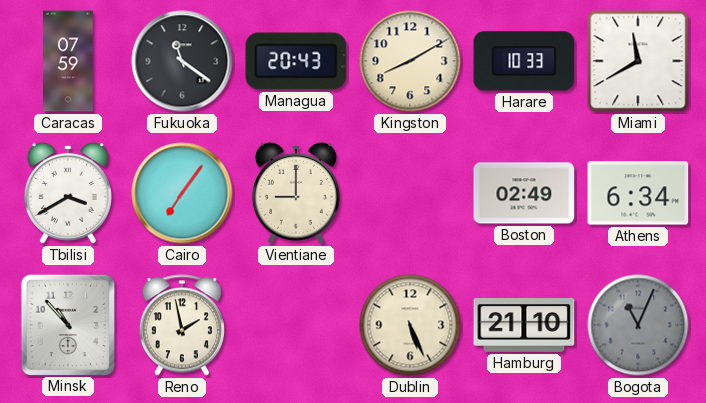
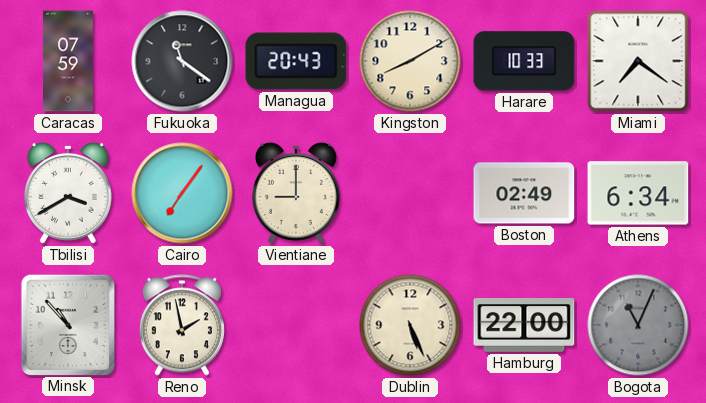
Miami: 11:40 -> 7:21 (638, 61)
Hamburg: 21:10 -> 22:00 (524, 326)
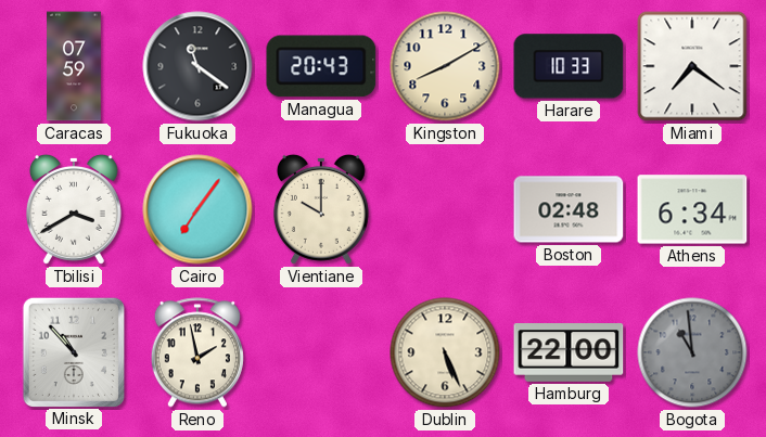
Vientiane: 9:00 -> 10:00 (321, 209)
Boston: 02:49 -> 02:48 (569, 209)
Bogota: 11:04 -> 10:59 (692, 352)
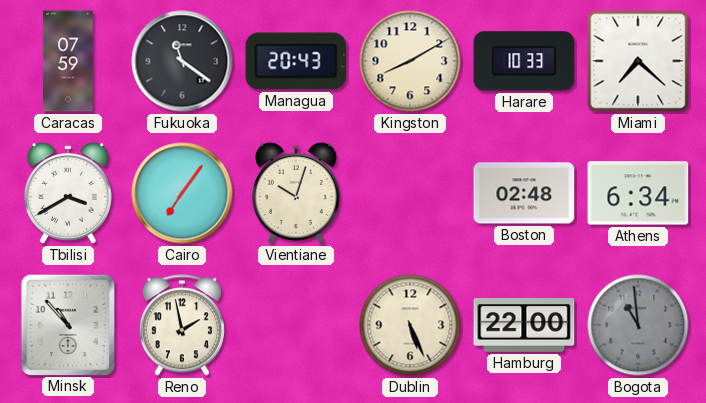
Miami: 7:21 -> 7:22 (638, 61)
Vientiane: 10:00 -> 10:03 (296, 193)
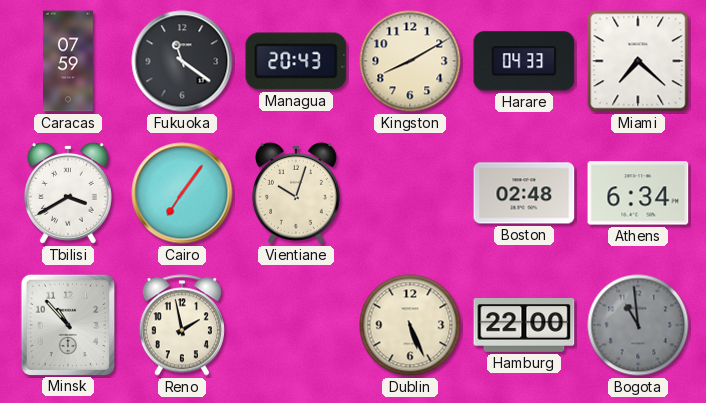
Harare: 10:33 -> 04:33 (524, 61)
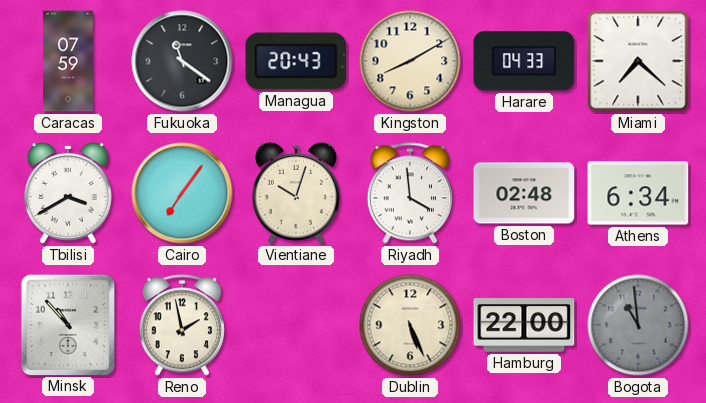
Riyadh: none -> 3:59 (410, 193)
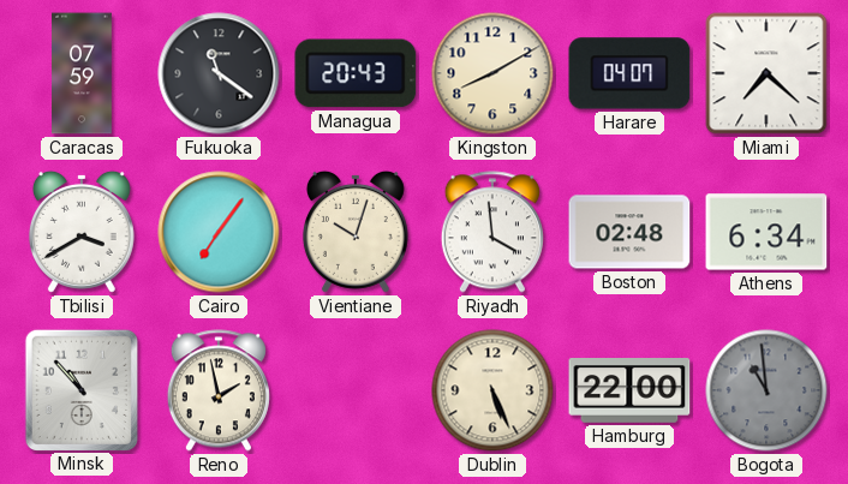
Harare: 04:33 -> 04:07 (629, 73)
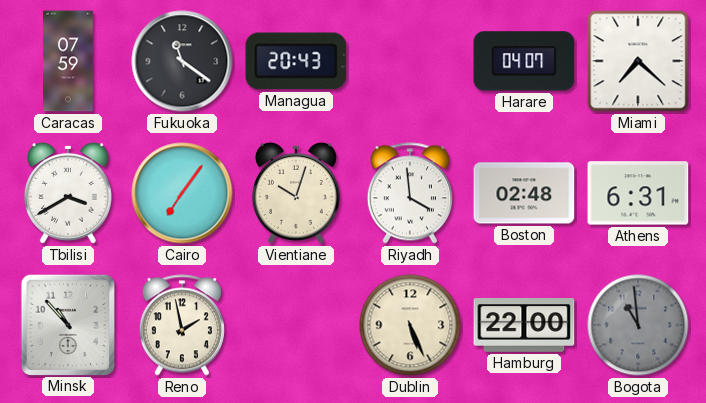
Kingston: 8:10 -> none (492, 73)
Athens: 6:34 -> 6:31 (638, 193)
